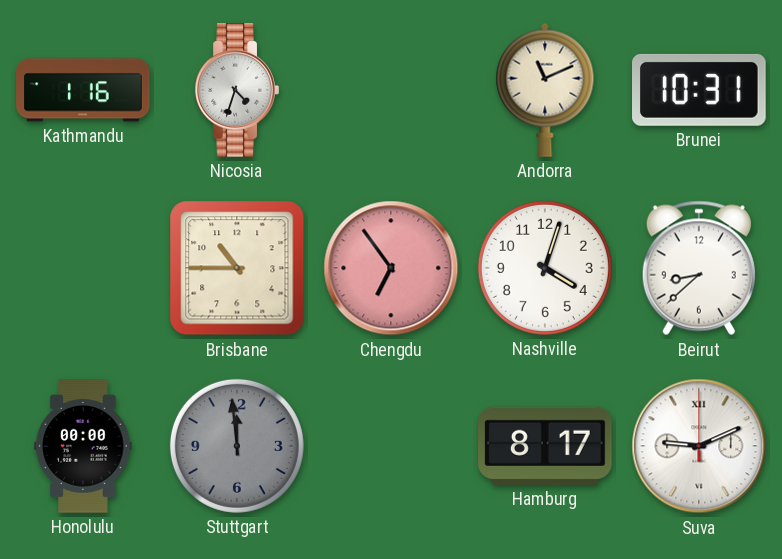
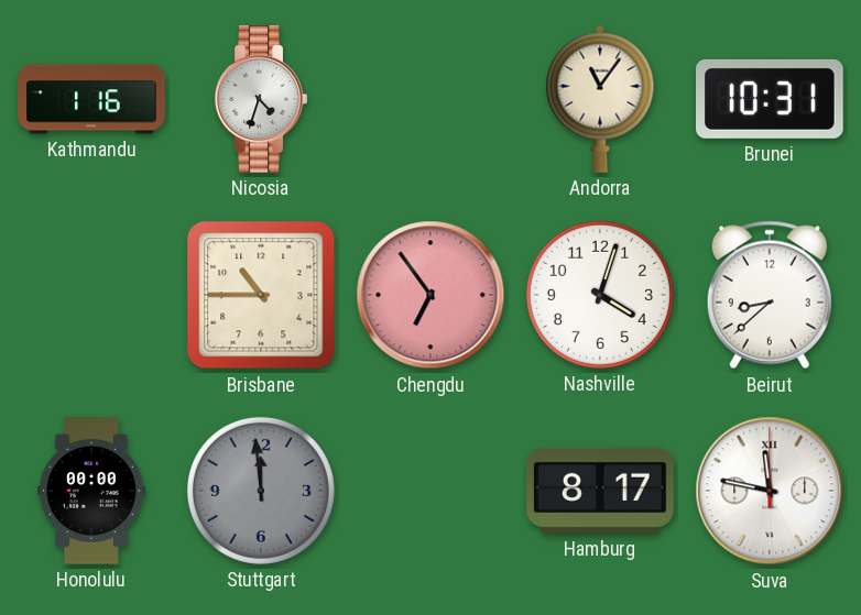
Andorra: 11:11 -> 11:06 (600, 99)
Suva: 9:11 -> 11:47 (770, 491)
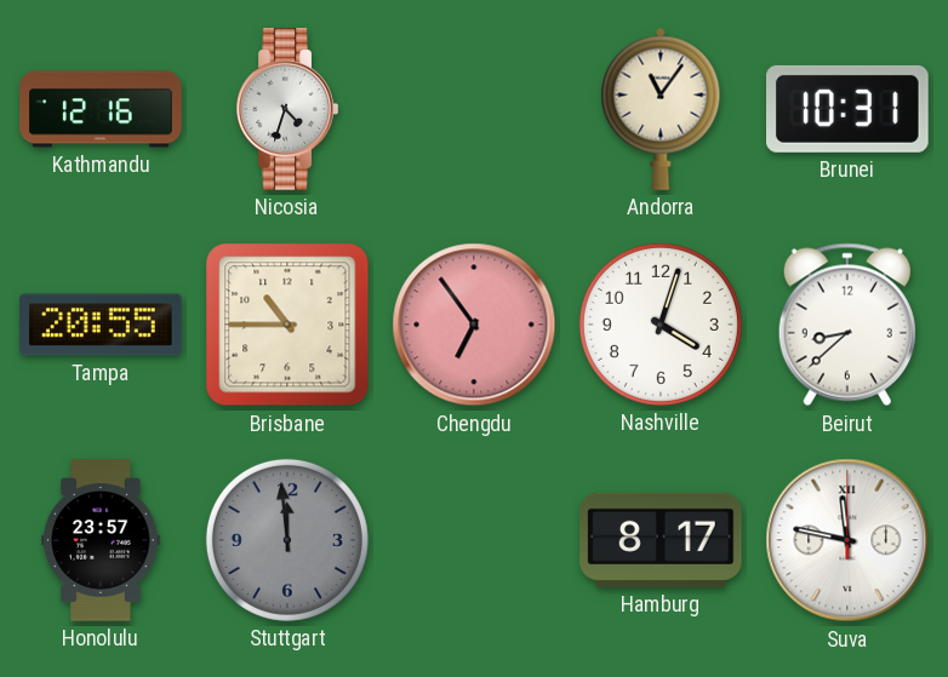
Kathmandu: 1:16 -> 12:16 (101, 109)
Tampa: none -> 20:55 (102, 325)
Honolulu: 00:00 -> 23:57 (101, 540)
